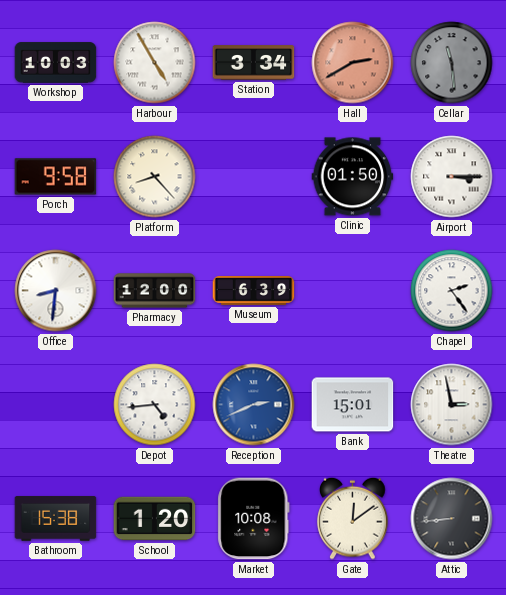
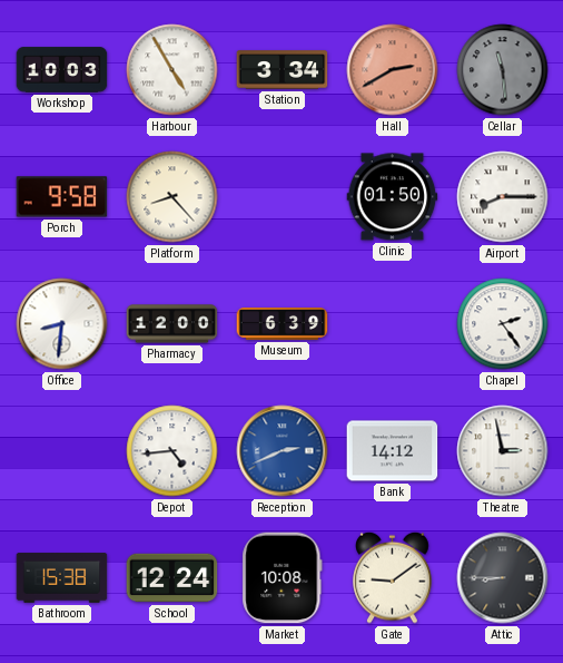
Airport: 3:15 -> 8:15 (503, 197)
Bank: 15:01 -> 14:12 (393, 451)
School: 1:20 -> 12:24 (172, 578)
Gate: 12:09 -> 9:09 (393, 577)
Attic: 8:44 -> 8:45 (503, 578)
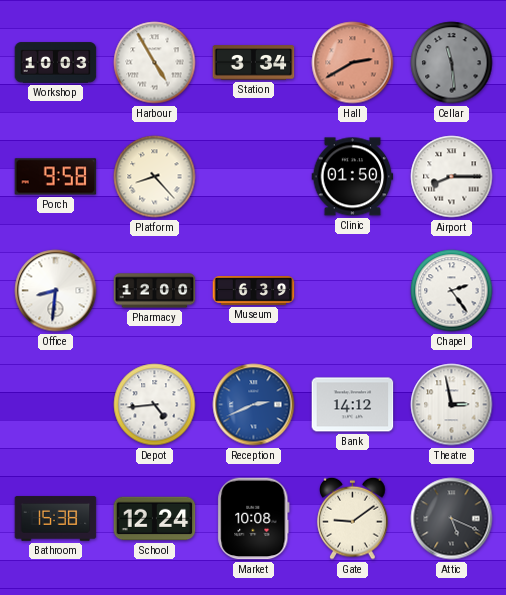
Attic: 8:45 -> 5:19 (452, 519)
